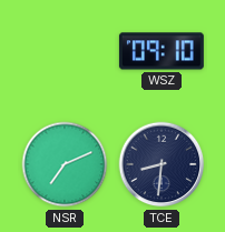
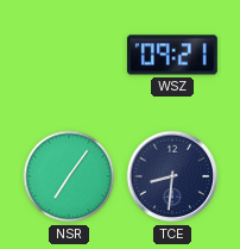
WSZ: 09:10 -> 09:21 (172, 55)
NSR: 7:11 -> 7:06 (69, 176)
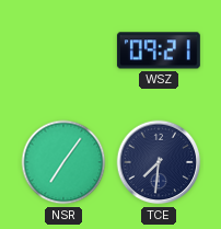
TCE: 8:31 -> 7:31 (159, 162)
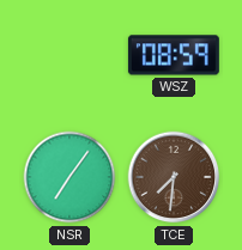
WSZ: 09:21 -> 08:59 (174, 55)
TCE dial: navy -> brown (174, 177)
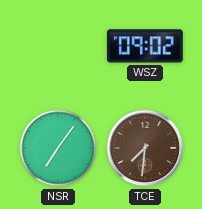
WSZ: 08:59 -> 09:02 (145, 46)
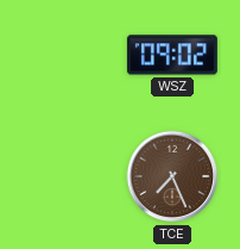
NSR: 7:06 -> none (58, 148)
TCE: 7:31 -> 7:26 (172, 176)
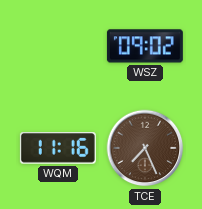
WQM: none -> 11:16 (58, 148)
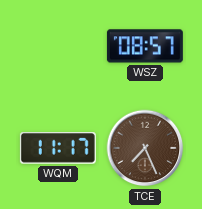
WSZ: 09:02 -> 08:57 (145, 46)
WQM: 11:16 -> 11:17 (58, 148)
